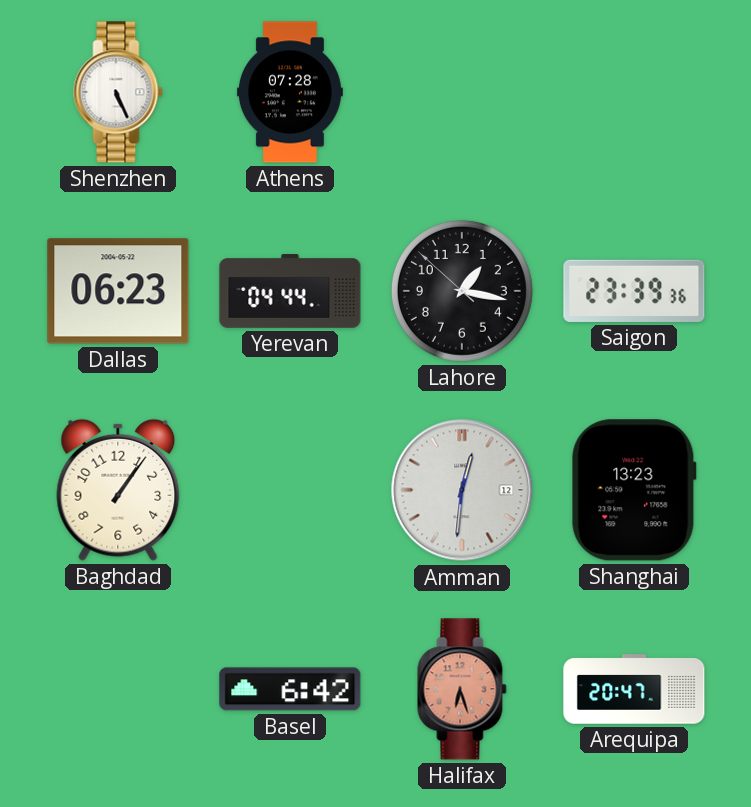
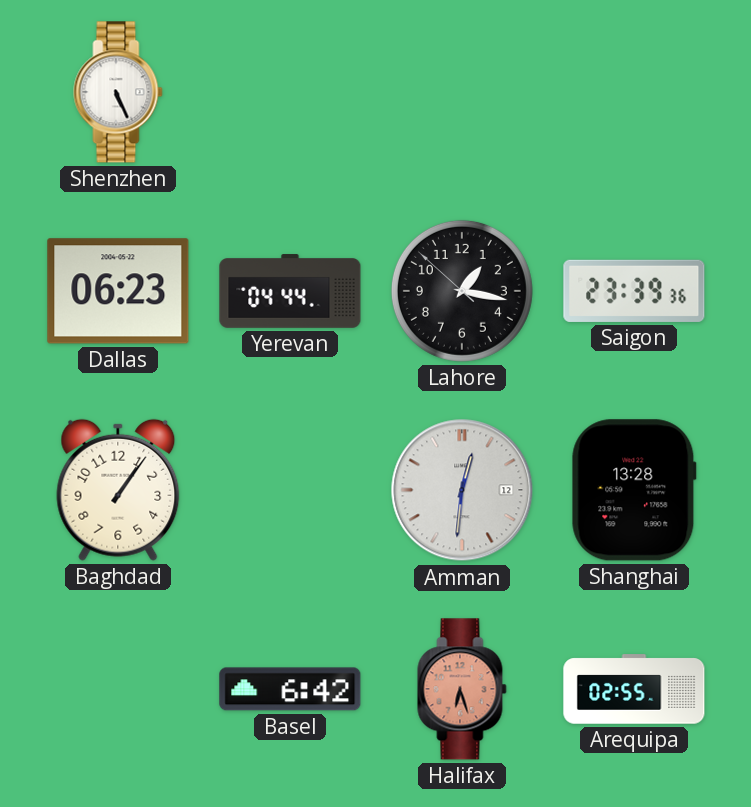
Athens: 07:28 -> none (290, 92)
Shanghai: 13:23 -> 13:28 (634, 490)
Arequipa: 20:47 -> 02:55 (634, 689)
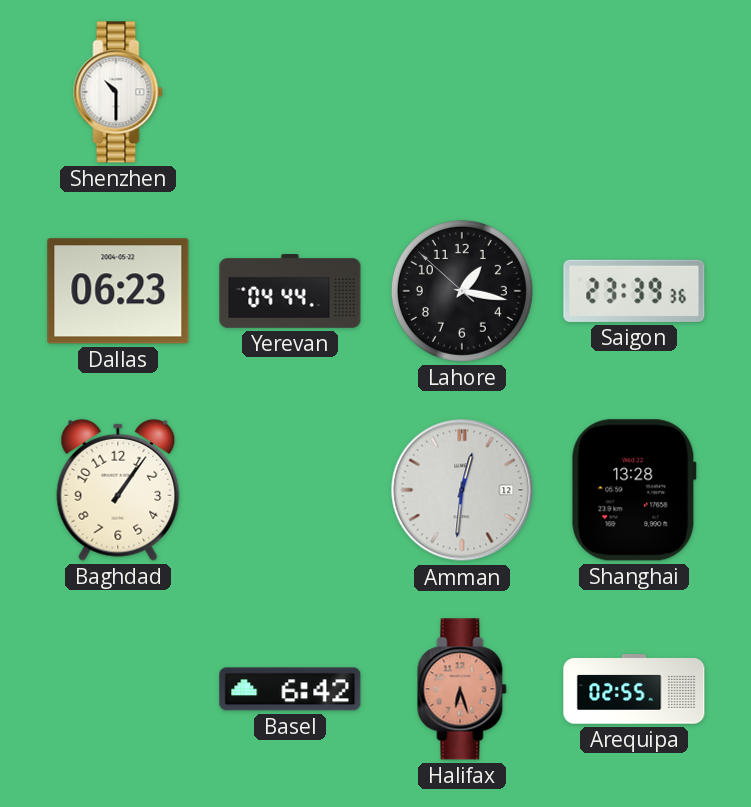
Shenzhen: 5:26 -> 10:30 (118, 92)
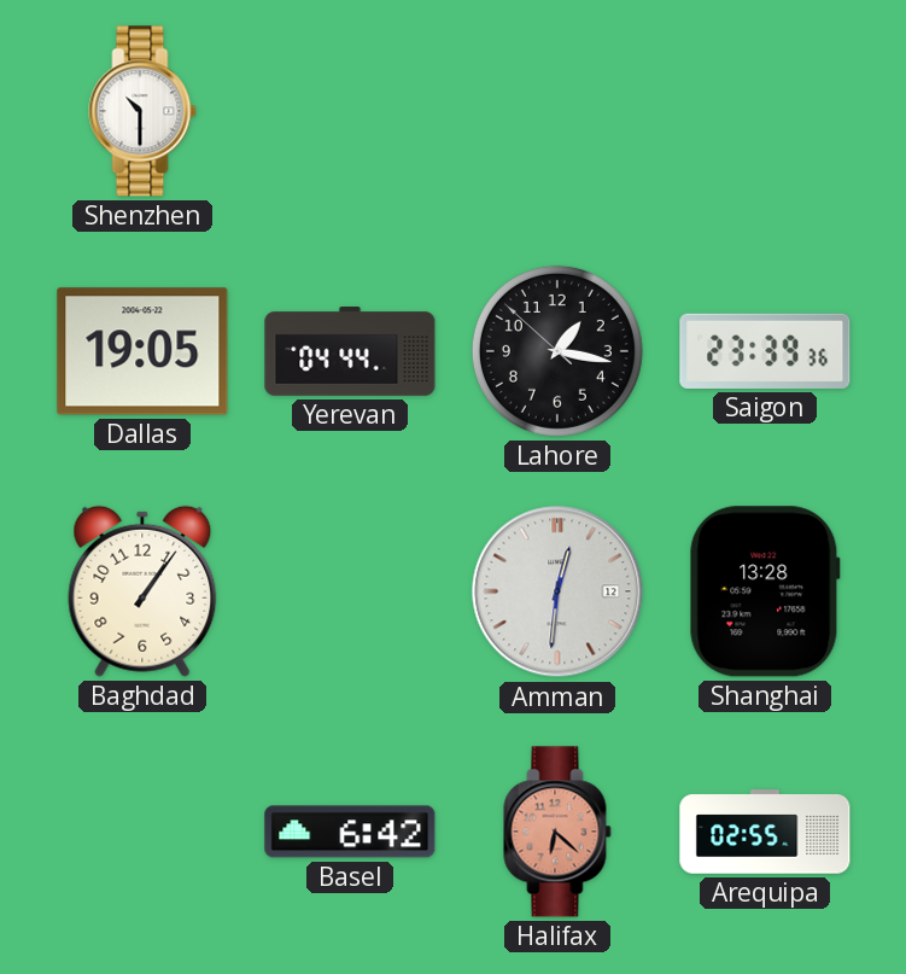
Dallas: 06:23 -> 19:05 (142, 351)
Halifax: 6:27 -> 6:22 (557, 832)
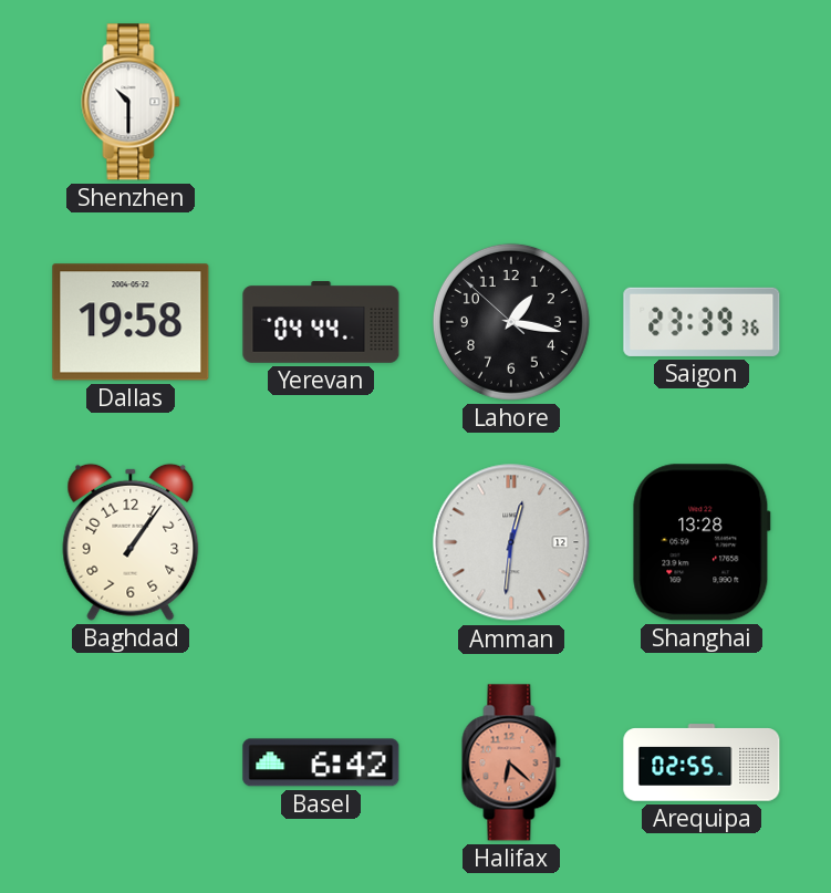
Dallas: 19:05 -> 19:58 (131, 322)
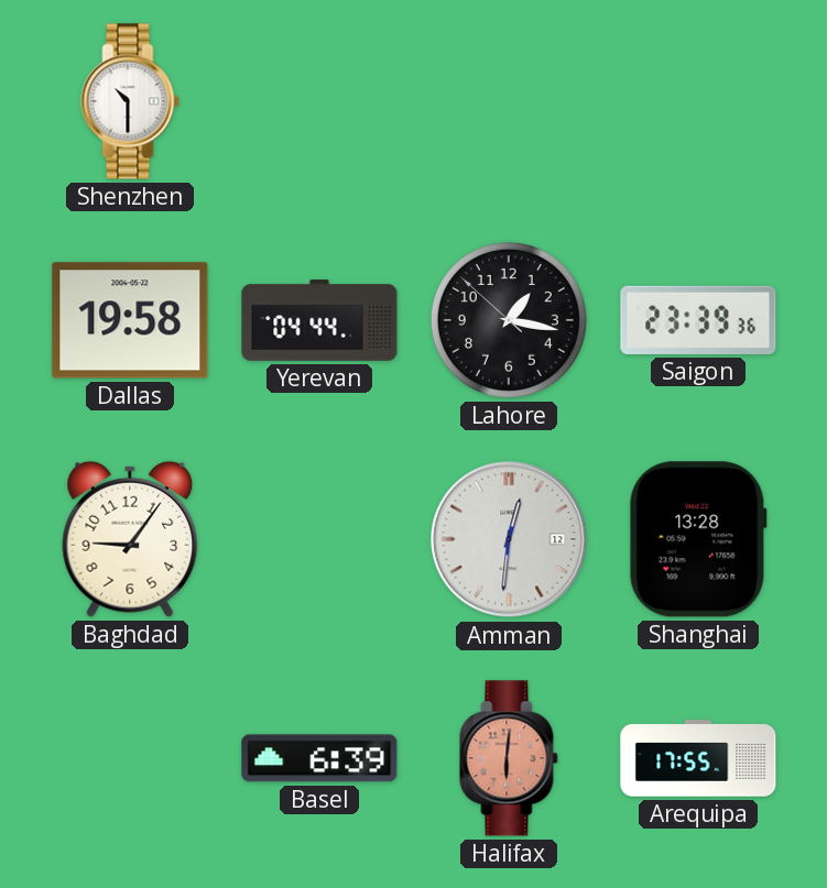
Baghdad: 1:06 -> 9:06 (130, 539)
Basel: 6:42 -> 6:39 (319, 758)
Halifax: 6:22 -> 6:01 (509, 758)
Arequipa: 02:55 -> 17:55 (698, 758)
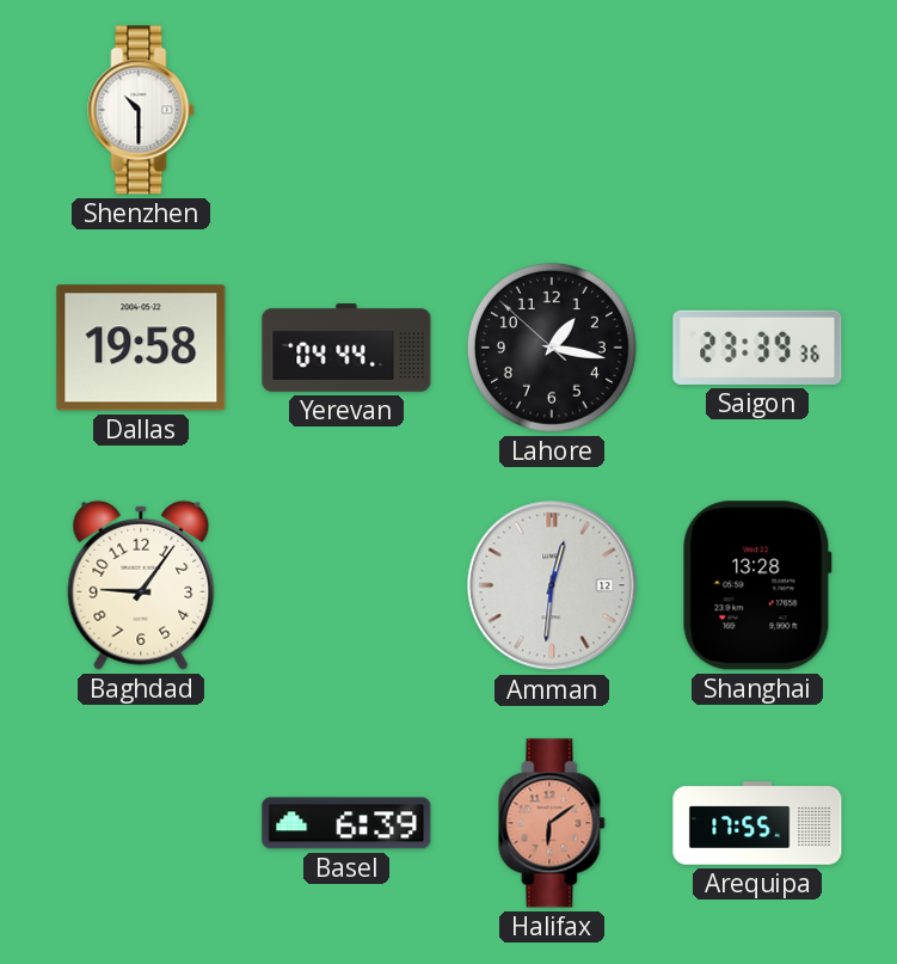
Halifax: 6:01 -> 6:09 (552, 823)
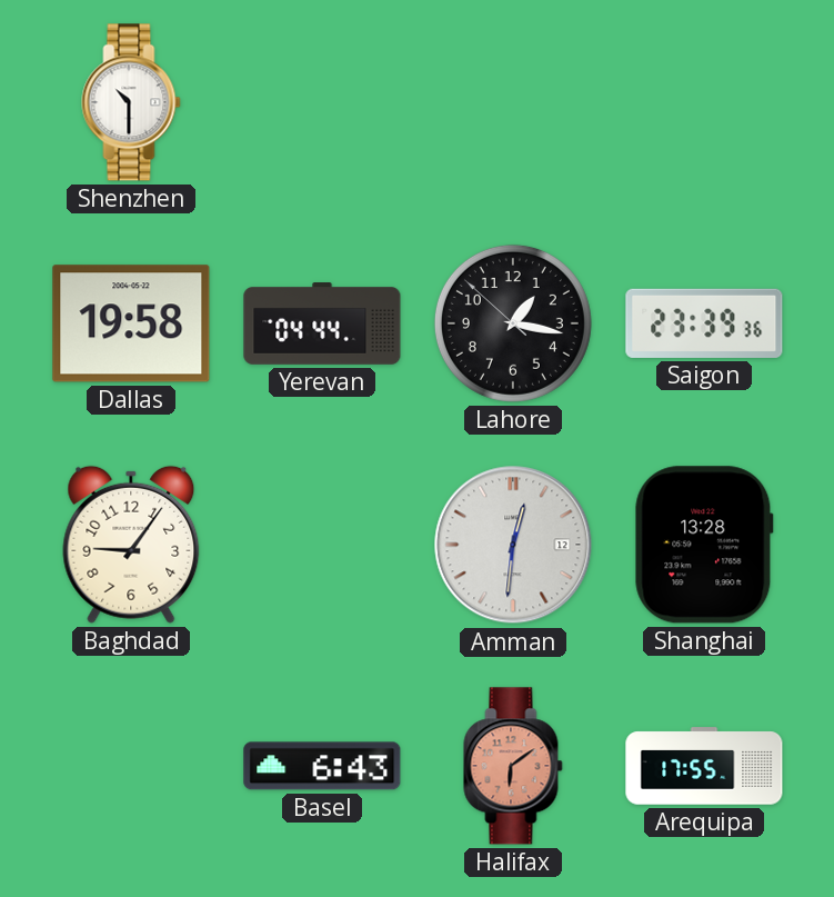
Basel: 6:39 -> 6:43 (322, 766)
